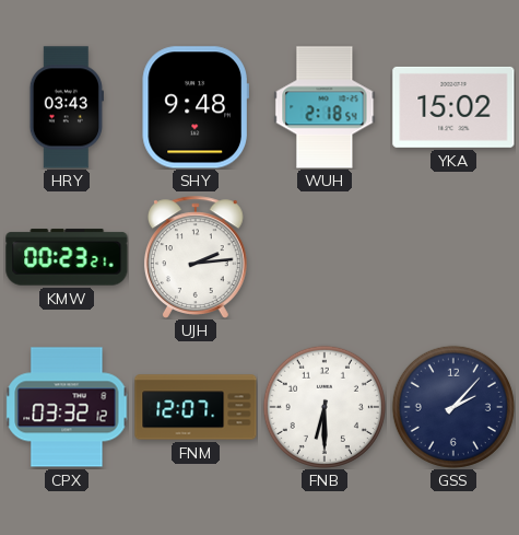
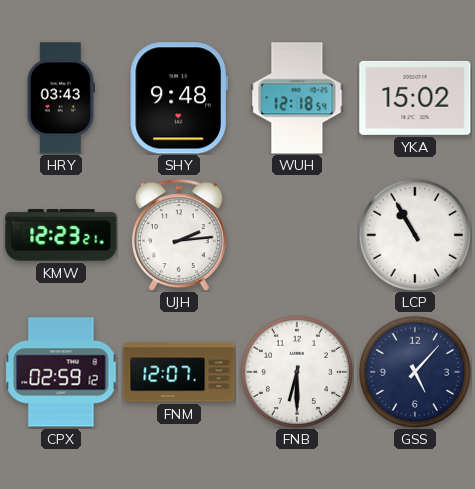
WUH: 2:18 -> 12:18 (297, 98)
KMW: 00:23 -> 12:23 (61, 235)
LCP: none -> 10:55 (415, 235)
CPX: 03:32 -> 02:59 (61, 372)
GSS: 2:07 -> 5:07 (415, 372)
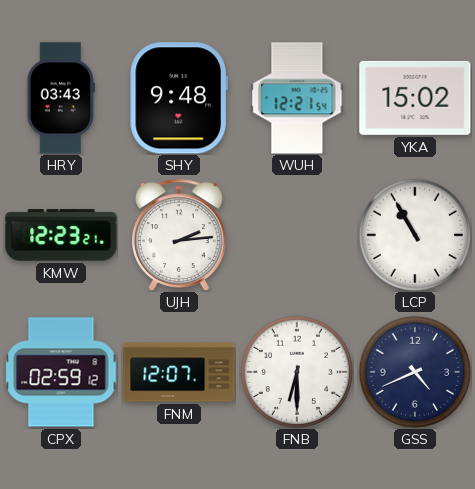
WUH: 12:18 -> 12:21 (297, 98)
GSS: 5:07 -> 4:41 (415, 372)
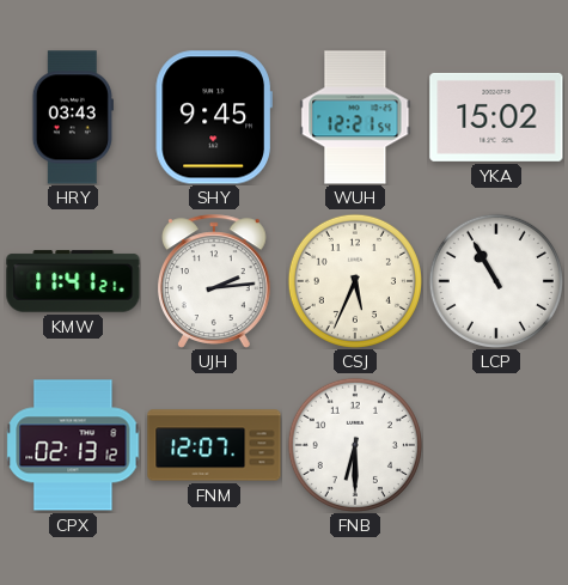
SHY: 9:48 -> 9:45 (214, 117)
KMW: 12:23 -> 11:41 (73, 281)
CSJ: none -> 5:34 (355, 281)
CPX: 02:59 -> 02:13 (73, 445)
GSS: 4:41 -> none (415, 372)
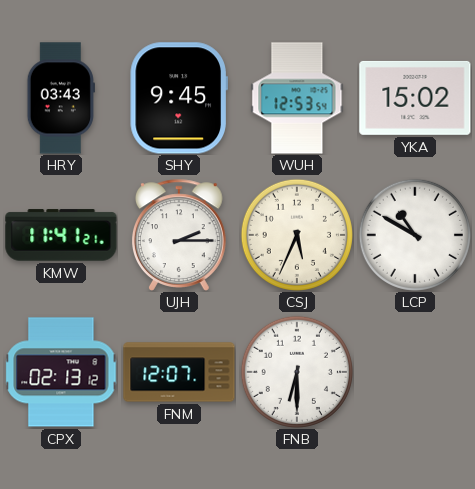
WUH: 12:21 -> 12:53 (297, 98)
UJH: 2:14 -> 2:15 (179, 235)
LCP: 10:55 -> 10:50 (415, 235)
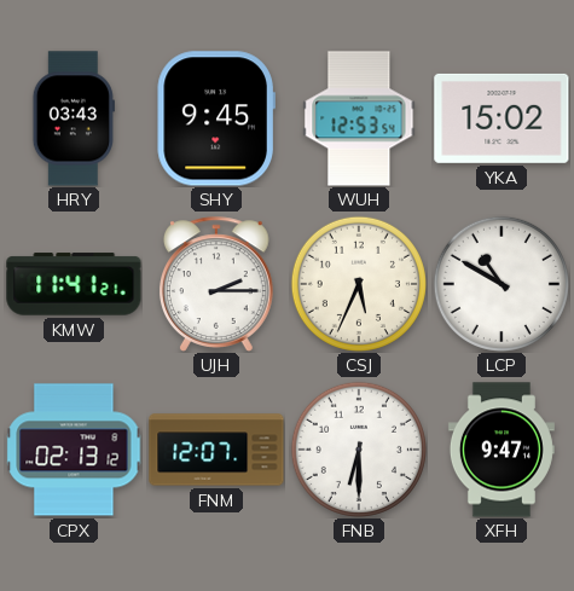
XFH: none -> 9:47 (501, 450)
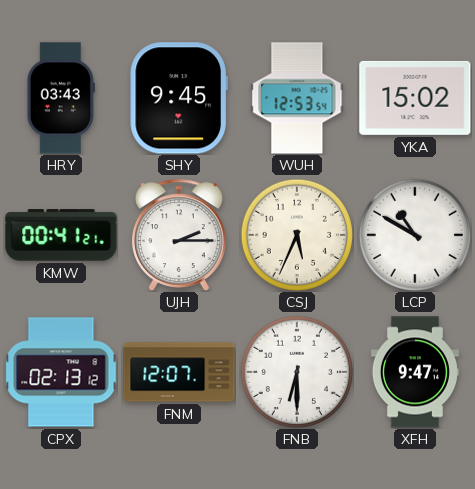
KMW: 11:41 -> 00:41 (61, 235)
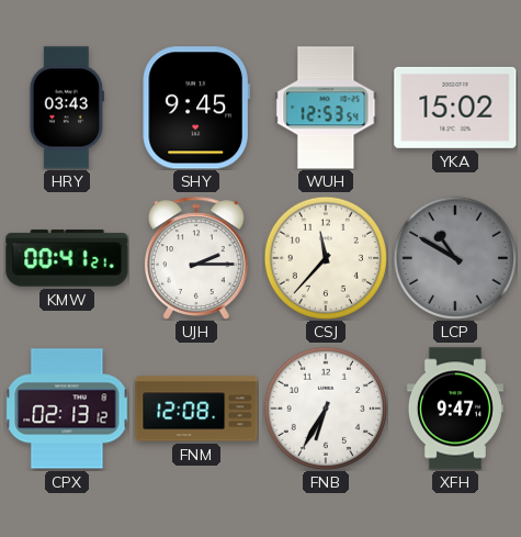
CSJ: 5:34 -> 11:37 (326, 258)
LCP dial: white -> grey (455, 258)
FNM: 12:07 -> 12:08 (196, 409)
FNB: 6:30 -> 6:35 (326, 409)
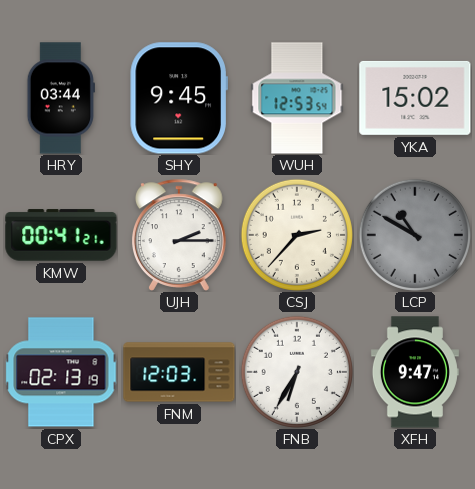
HRY: 03:43 -> 03:44 (61, 98)
CSJ: 11:37 -> 2:37 (297, 235)
CPX: 02:13:12 -> 02:13:19 (61, 372)
FNM: 12:08 -> 12:03 (179, 372)
